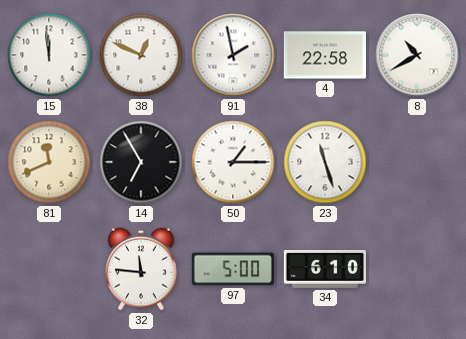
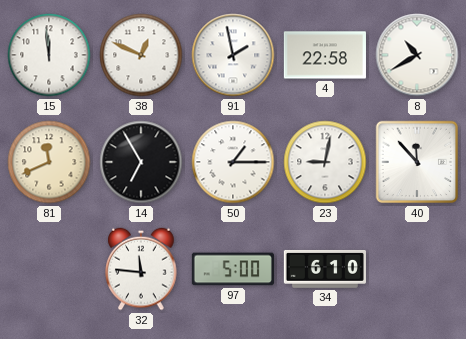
23: 11:27 -> 9:02 (325, 162)
40: none -> 11:53 (417, 162)
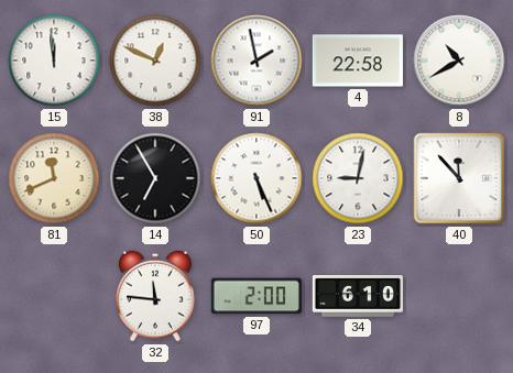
50: 1:15 -> 5:26 (256, 178)
97: 5:00 -> 2:00 (256, 296)
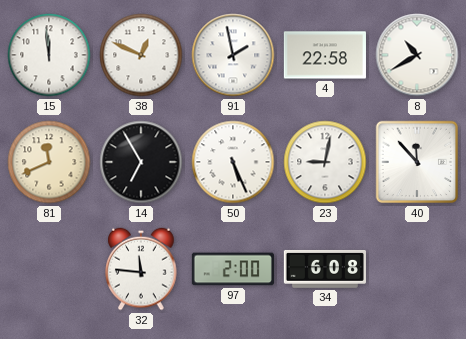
34: 6:10 -> 6:08 (325, 269)
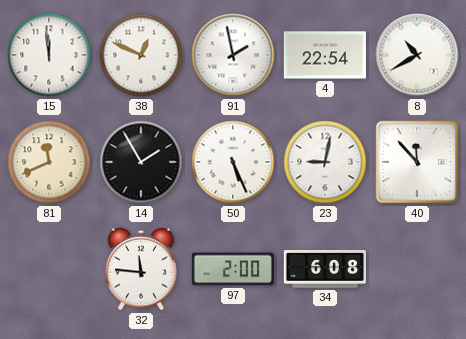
4: 22:58 -> 22:54 (325, 55)
14: 6:55 -> 1:55 (141, 162)
